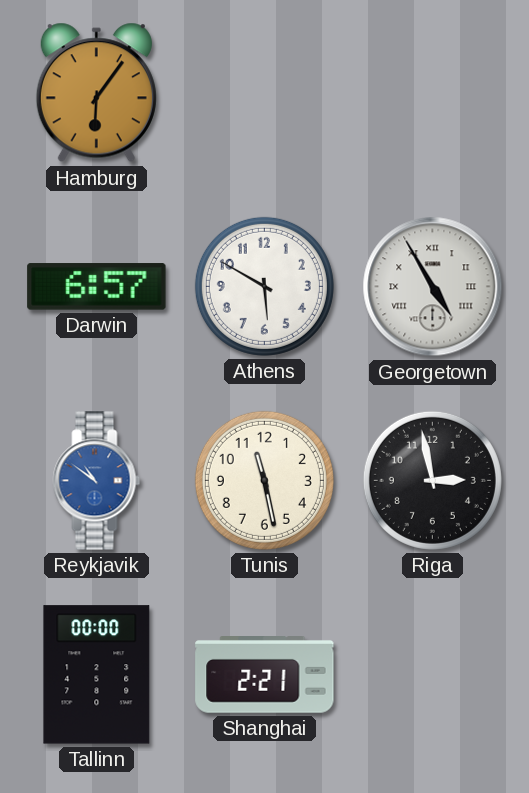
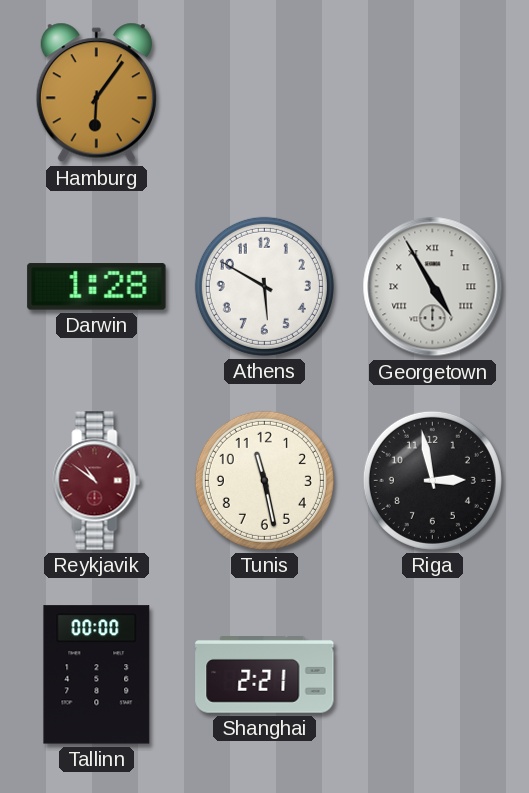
Darwin: 6:57 -> 1:28 (97, 287)
Reykjavik dial: blue -> burgundy (97, 481)
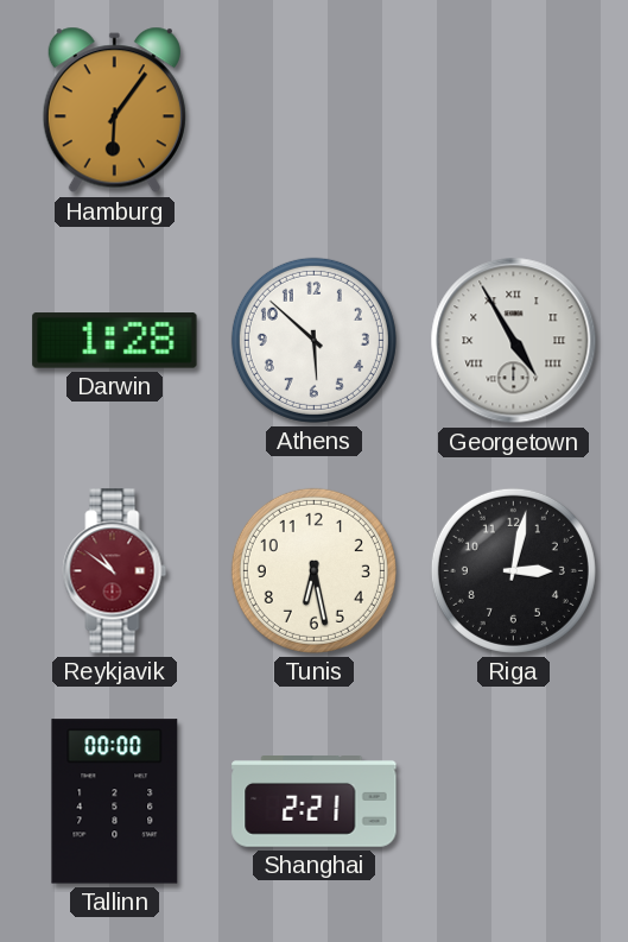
Athens: 5:50 -> 5:52 (313, 340)
Tunis: 11:28 -> 6:28 (313, 570)
Riga: 2:58 -> 3:02 (513, 570)
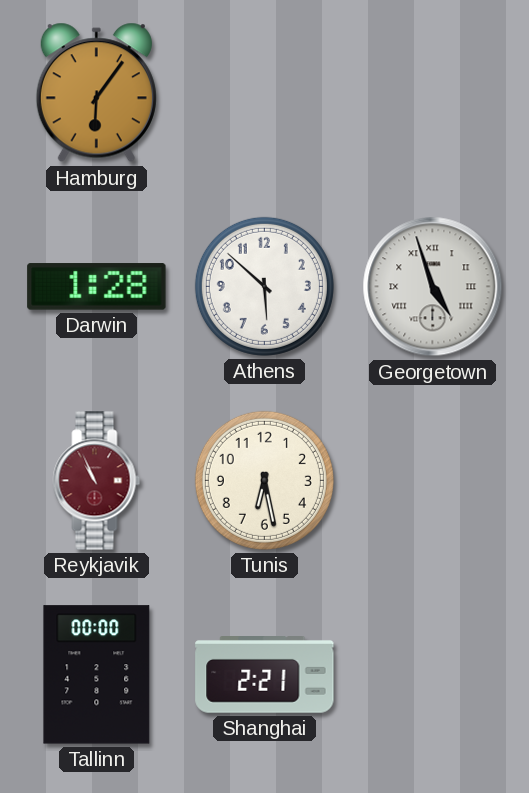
Georgetown: 4:55 -> 4:57 (433, 287)
Reykjavik: 10:51 -> 10:56 (97, 481)
Riga: 3:02 -> none (513, 570)
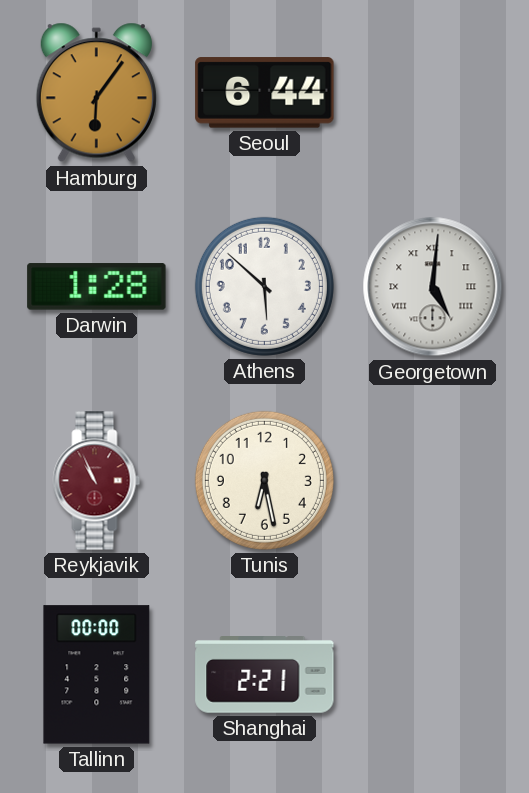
Seoul: none -> 6:44 (265, 93)
Georgetown: 4:57 -> 5:01 (433, 287)
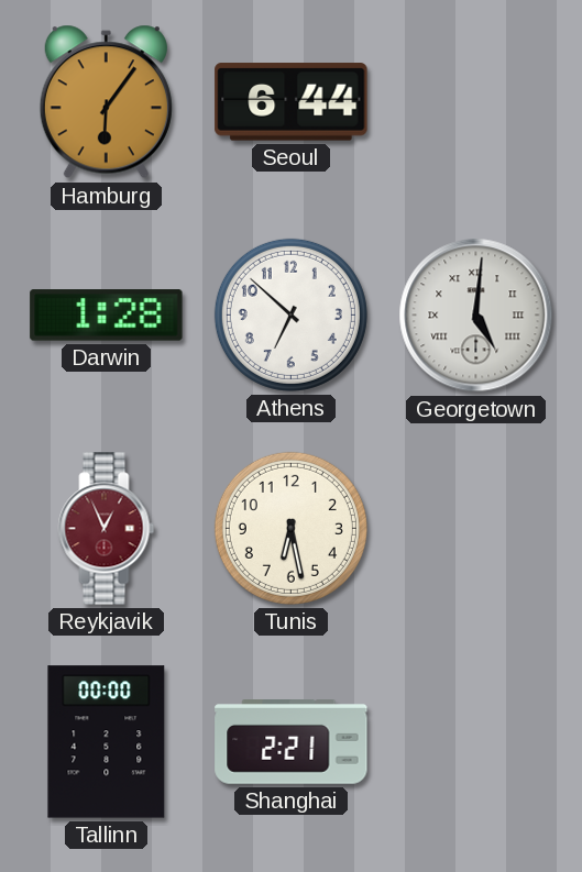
Athens: 5:52 -> 6:52 (290, 314)
Reykjavik: 10:56 -> 12:56 (107, 529)
